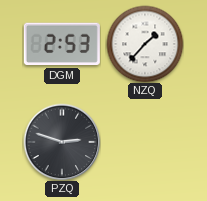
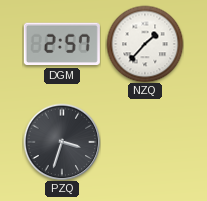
DGM: 2:53 -> 2:57 (62, 44)
PZQ: 2:48 -> 3:33 (62, 142)
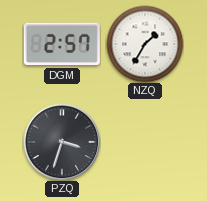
NZQ: 1:37 -> 1:35 (145, 44)
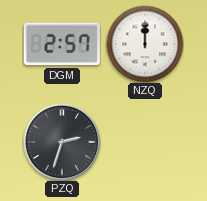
NZQ: 1:35 -> 12:00 (145, 44)
PZQ: 3:33 -> 2:33 (62, 142)
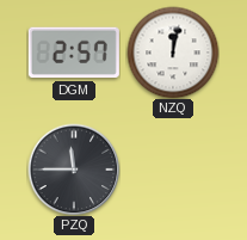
NZQ: 12:00 -> 12:02 (173, 53)
PZQ: 2:33 -> 11:45 (74, 170)
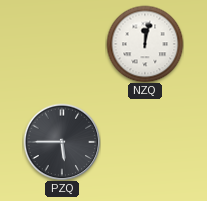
DGM: 2:57 -> none (74, 53)
PZQ: 11:45 -> 5:45 (62, 142)
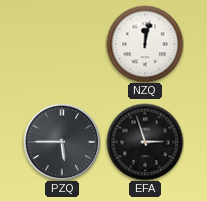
EFA: none -> 2:57 (145, 142)
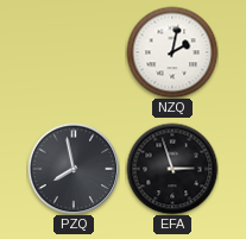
NZQ: 12:02 -> 2:02 (172, 52)
PZQ: 5:45 -> 7:58 (74, 169)
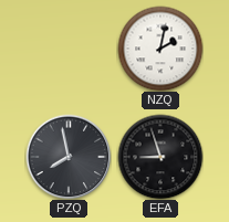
EFA: 2:57 -> 8:57 (160, 157)
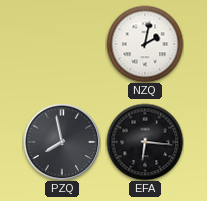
EFA: 8:57 -> 6:16 (145, 142)
